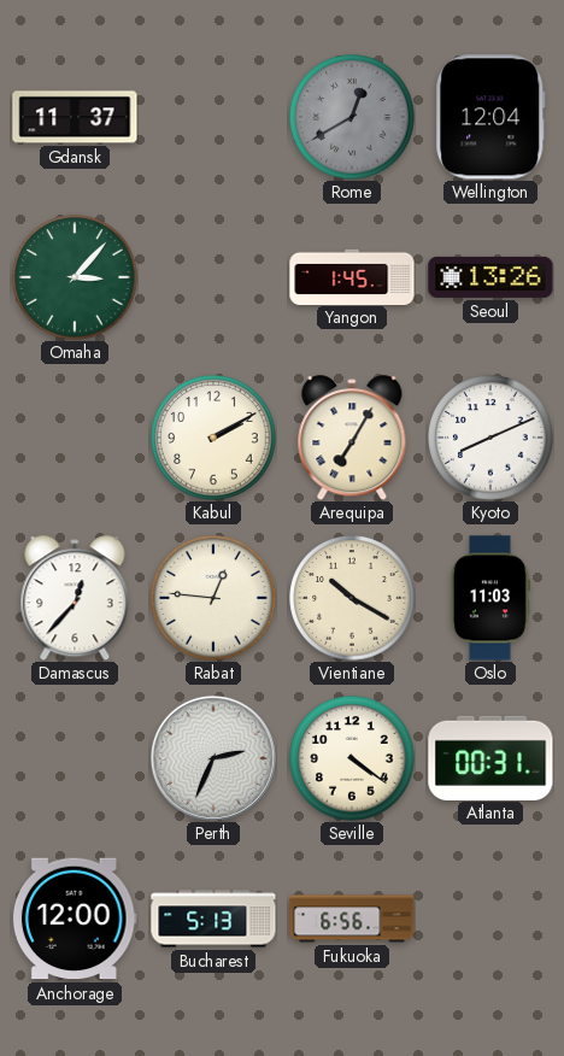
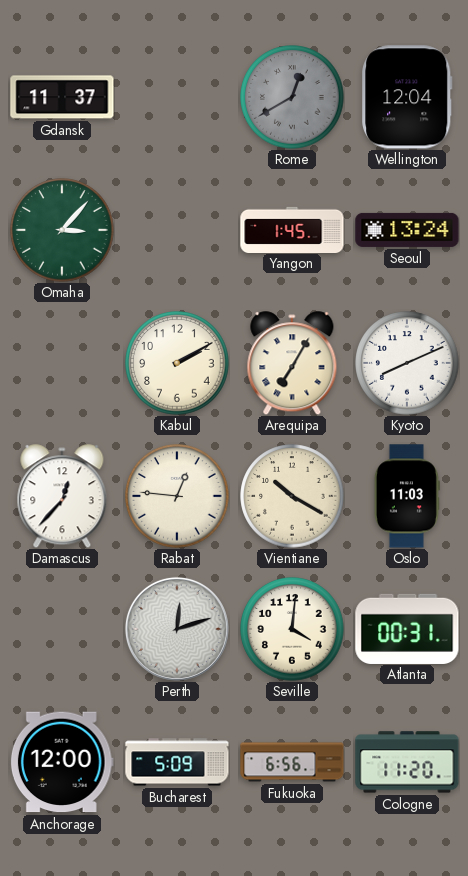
Seoul: 13:26 -> 13:24 (407, 230)
Perth: 2:34 -> 12:12 (177, 629)
Seville: 4:21 -> 4:01 (292, 629)
Bucharest: 5:13 -> 5:09 (177, 762)
Cologne: none -> 11:20 (407, 762)
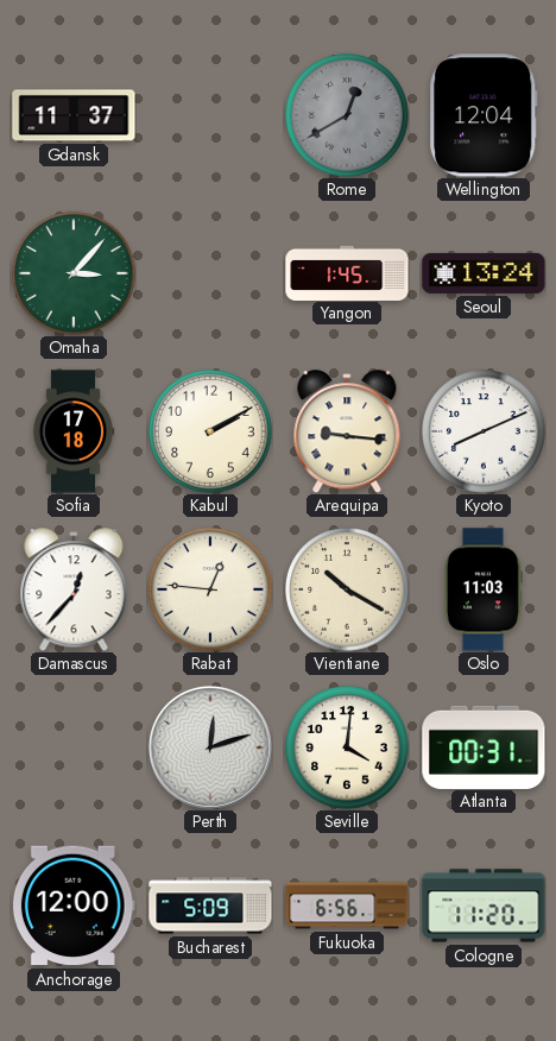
Sofia: none -> 17:18 (74, 431)
Arequipa: 7:05 -> 9:16 (347, 431)
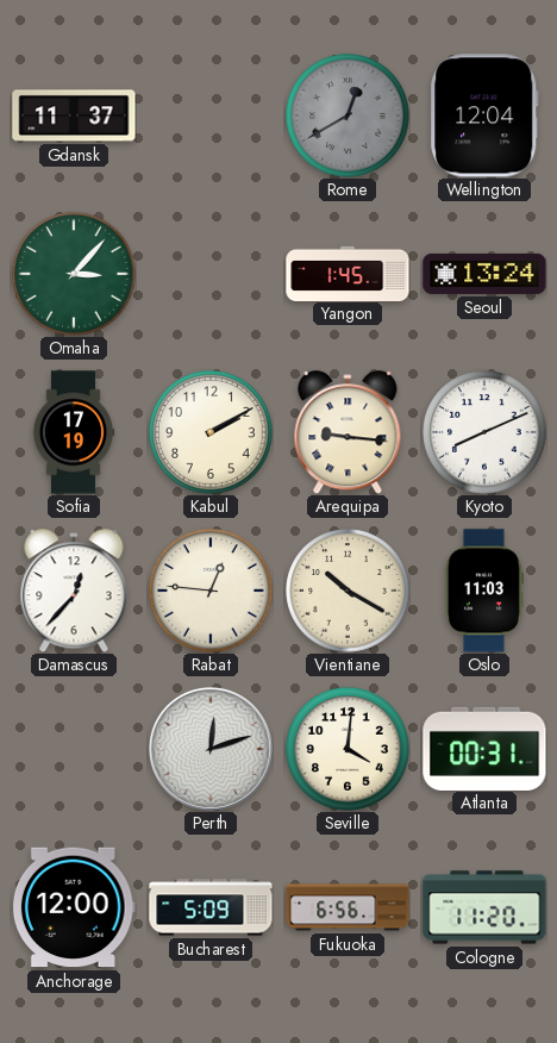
Sofia: 17:18 -> 17:19 (74, 432)
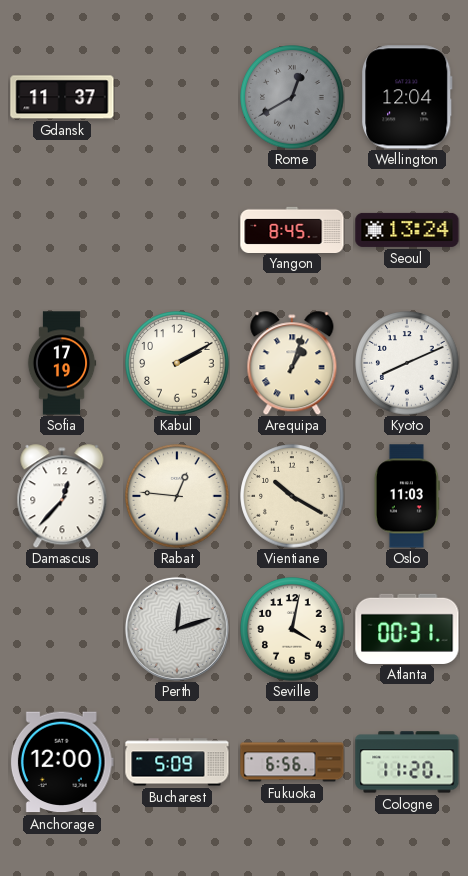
Omaha: 3:07 -> none (74, 274)
Yangon: 1:45 -> 8:45 (292, 229)
Arequipa: 9:16 -> 1:03 (292, 363)
Seville: 4:01 -> 4:02 (292, 629)
